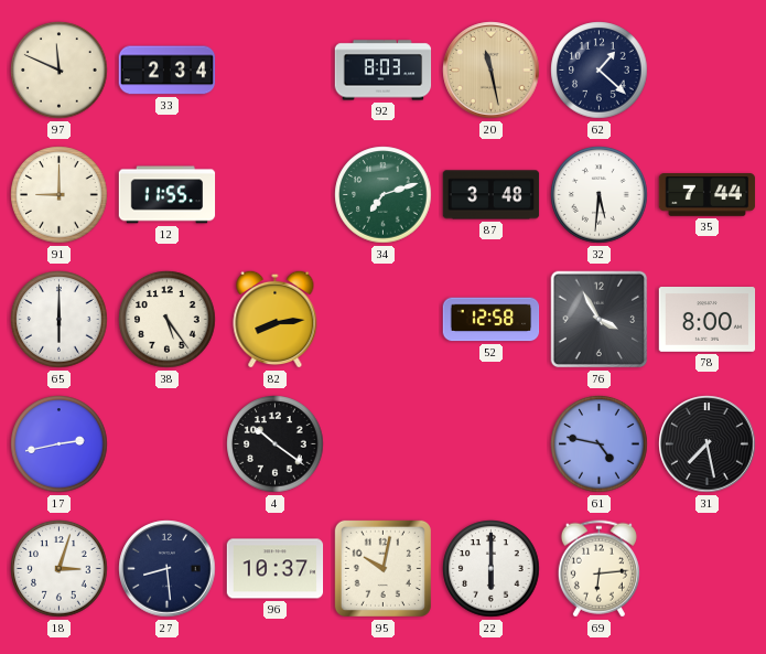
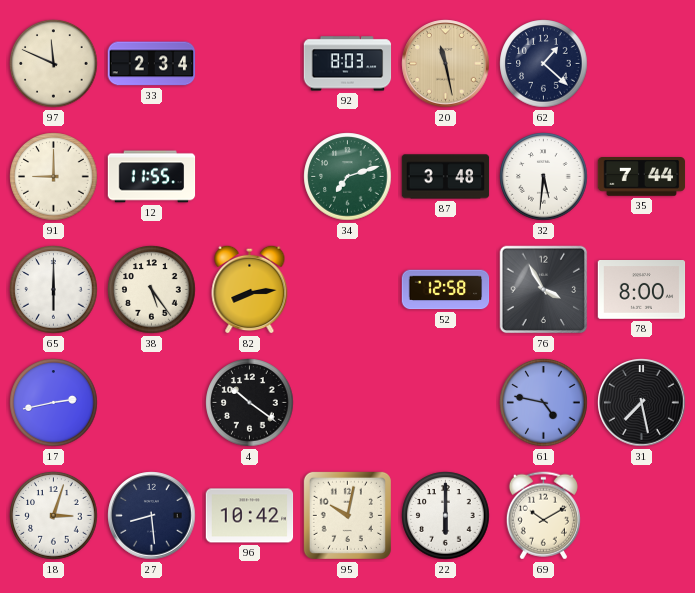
96: 10:37 -> 10:42 (250, 516)
69: 6:14 -> 10:10 (543, 516)
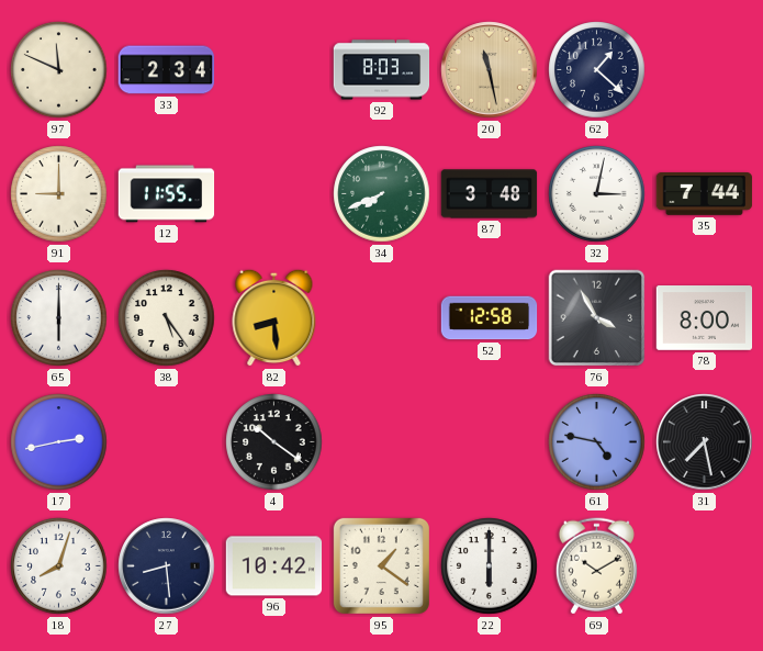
34: 7:12 -> 7:41 (382, 194)
32: 5:31 -> 3:02 (597, 194)
82: 8:14 -> 8:29 (274, 317)
18: 3:03 -> 8:03 (59, 566)
95: 10:02 -> 1:21 (381, 565)
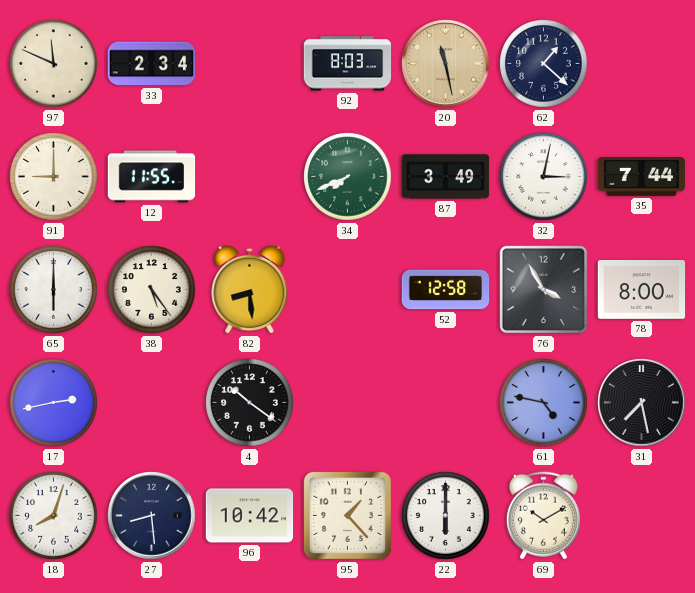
87: 3:48 -> 3:49 (446, 177)
95: 1:21 -> 1:23 (347, 515)
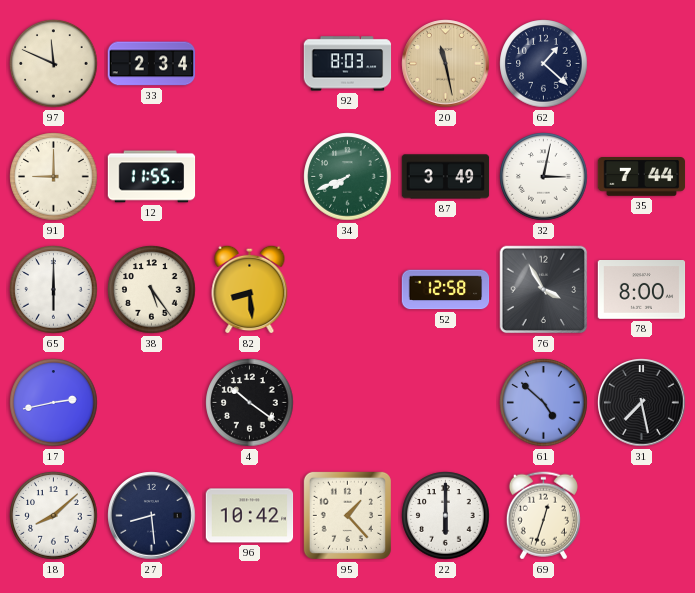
61: 4:47 -> 4:52 (544, 403)
18: 8:03 -> 8:08 (54, 516)
69: 10:10 -> 12:33 (543, 516)
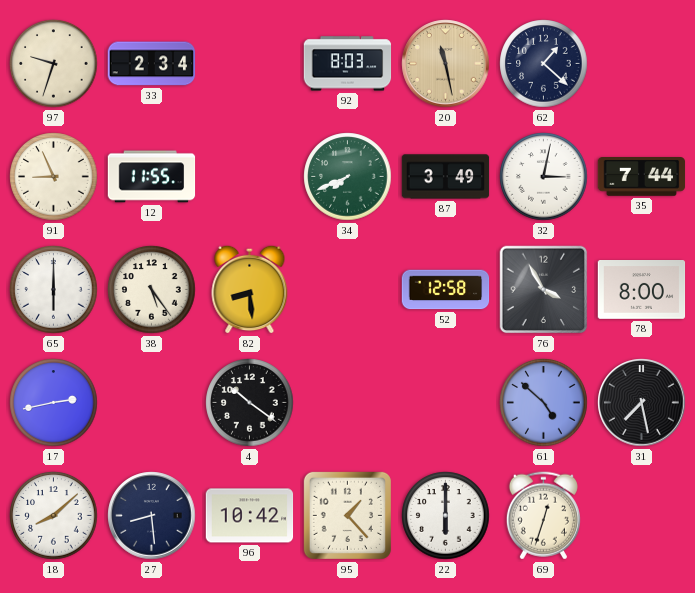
97: 11:49 -> 9:33 (54, 64)
91: 9:00 -> 8:56 (54, 177)
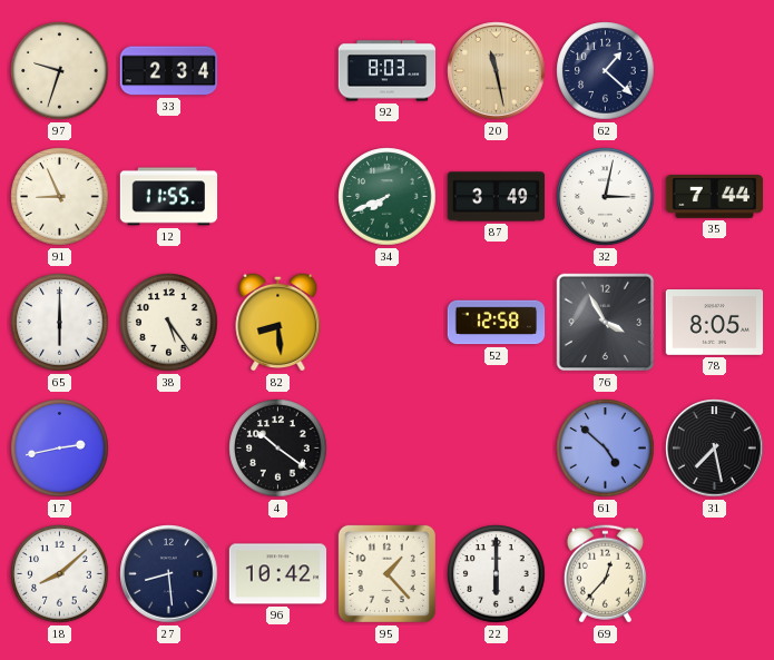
78: 8:00 -> 8:05 (715, 323)
69: 12:33 -> 12:37 (605, 574)
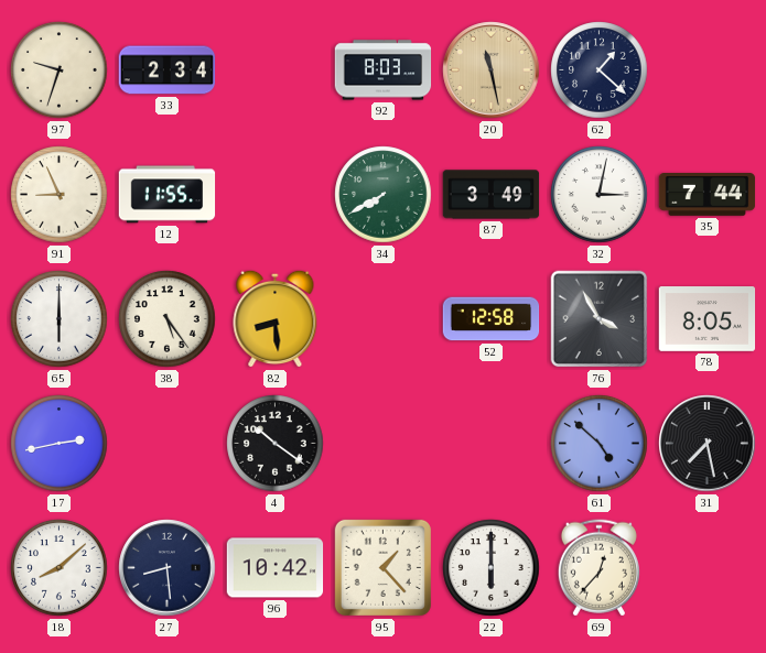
34: 7:41 -> 7:40 (384, 195)
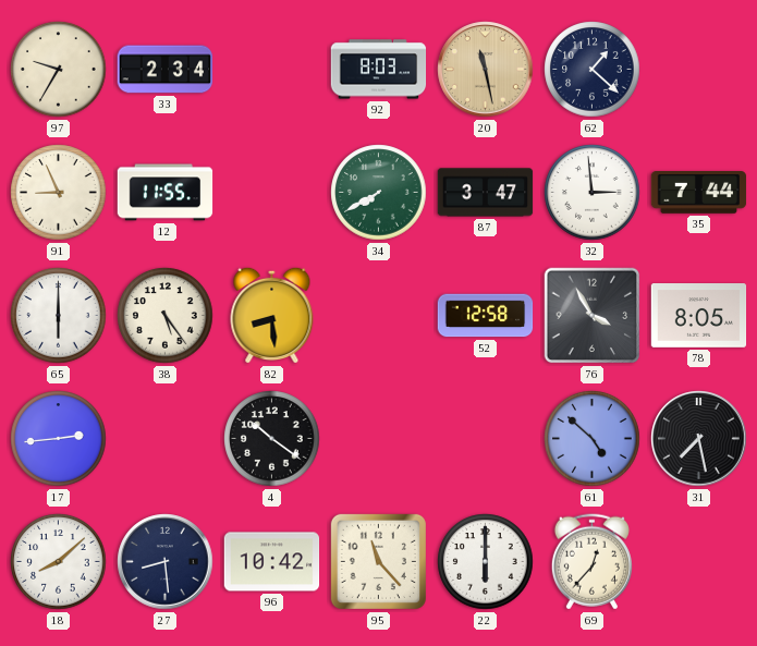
97: 9:33 -> 9:35 (59, 70)
87: 3:49 -> 3:47 (486, 193)
32: 3:02 -> 2:59 (593, 193)
17: 2:43 -> 2:44 (59, 439)
95: 1:23 -> 11:23 (378, 561)
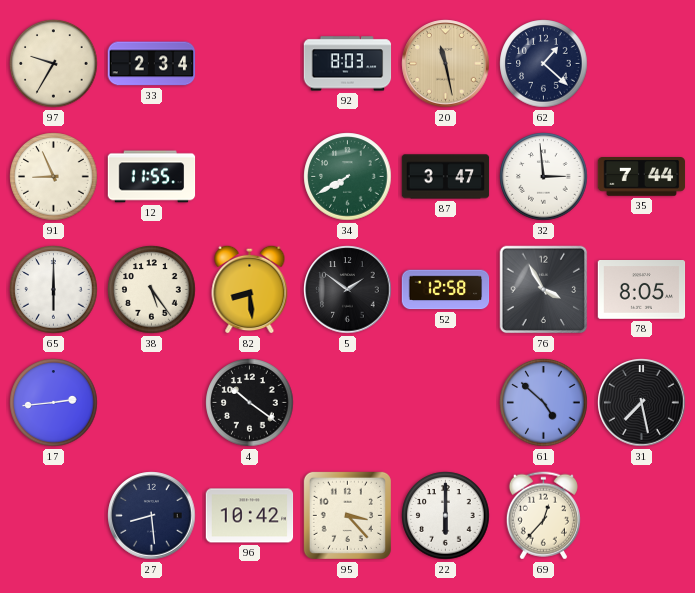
5: none -> 1:51 (348, 290)
18: 8:08 -> none (59, 562)
95: 11:23 -> 3:23 (347, 515)
